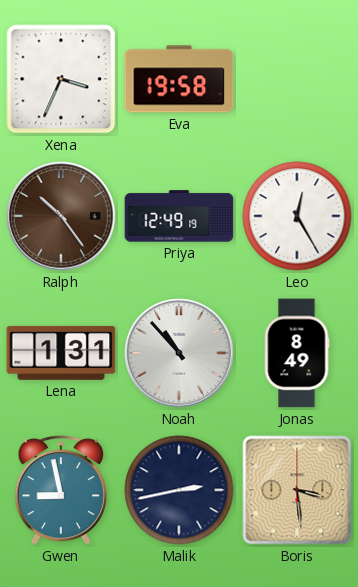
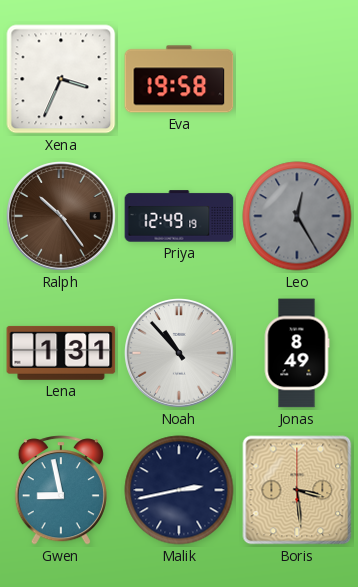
Leo dial: white -> grey (297, 216)
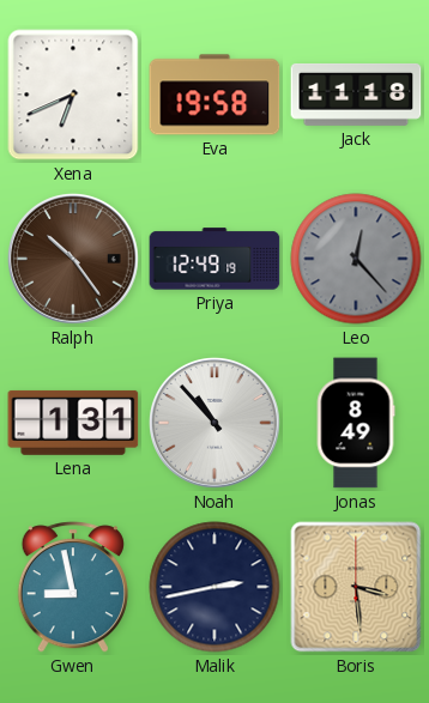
Xena: 3:34 -> 6:41 (73, 95)
Jack: none -> 11:18 (356, 95)
Leo: 12:25 -> 12:23 (356, 259)
